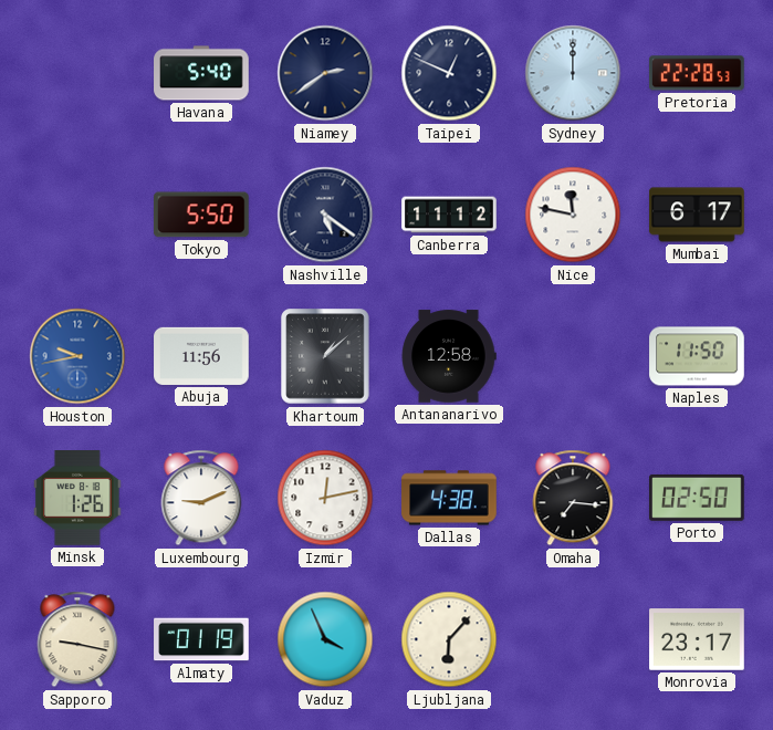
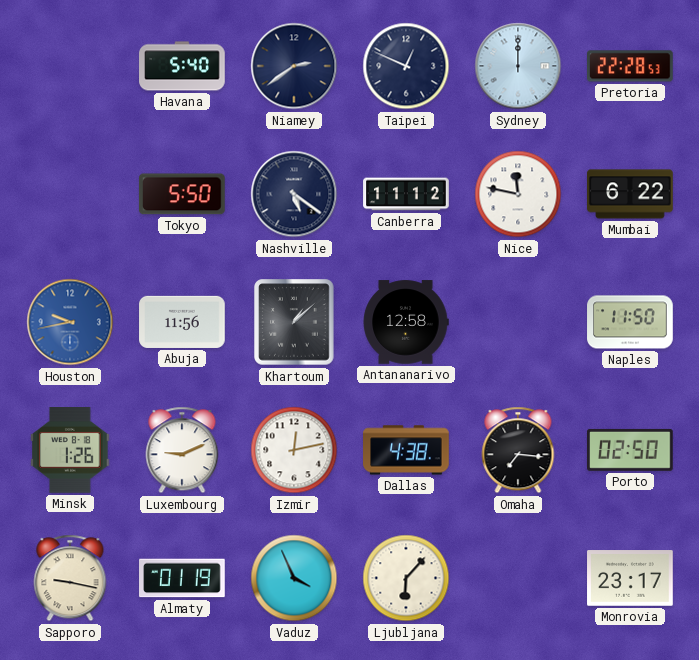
Mumbai: 6:17 -> 6:22 (630, 194)
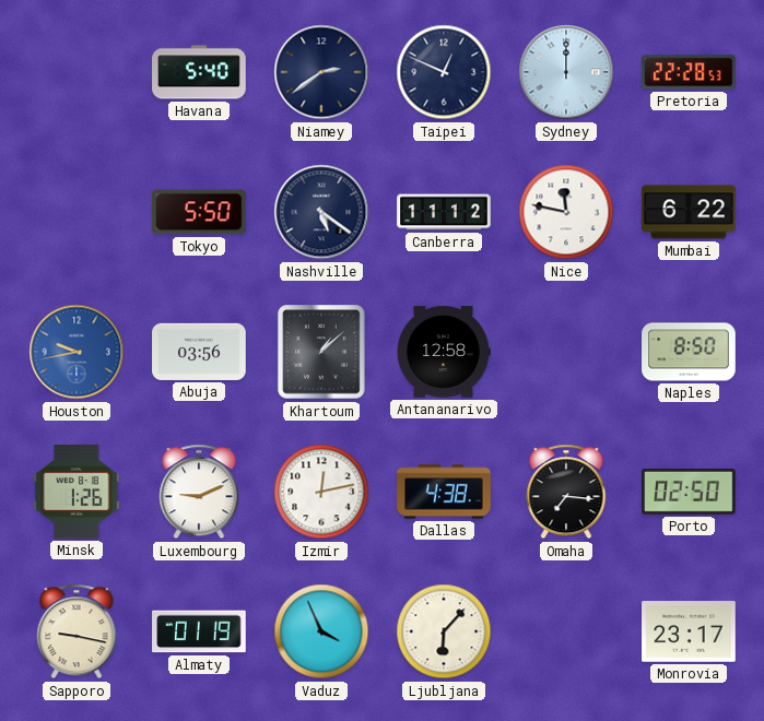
Abuja: 11:56 -> 03:56 (199, 352)
Naples: 11:50 -> 8:50 (689, 352)
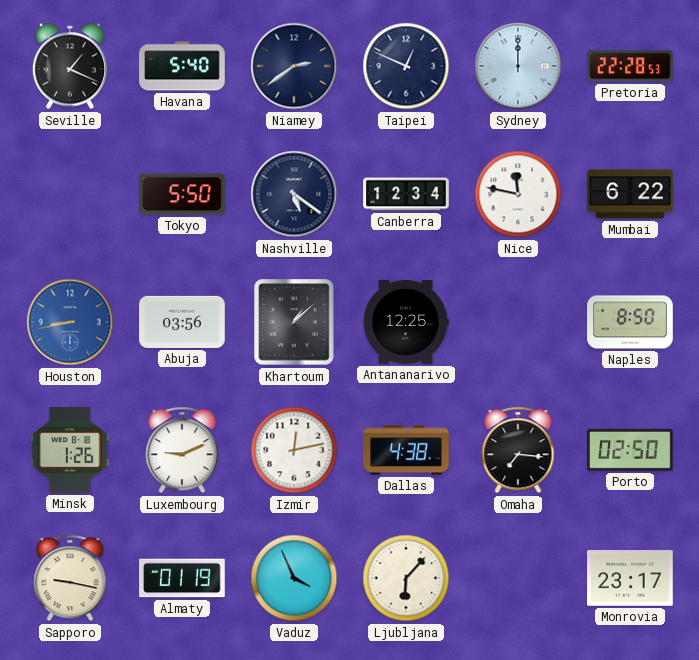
Seville: none -> 1:19 (69, 66)
Canberra: 11:12 -> 12:34 (406, 194)
Houston: 9:43 -> 8:43 (70, 322)
Antananarivo: 12:58 -> 12:25 (406, 322)
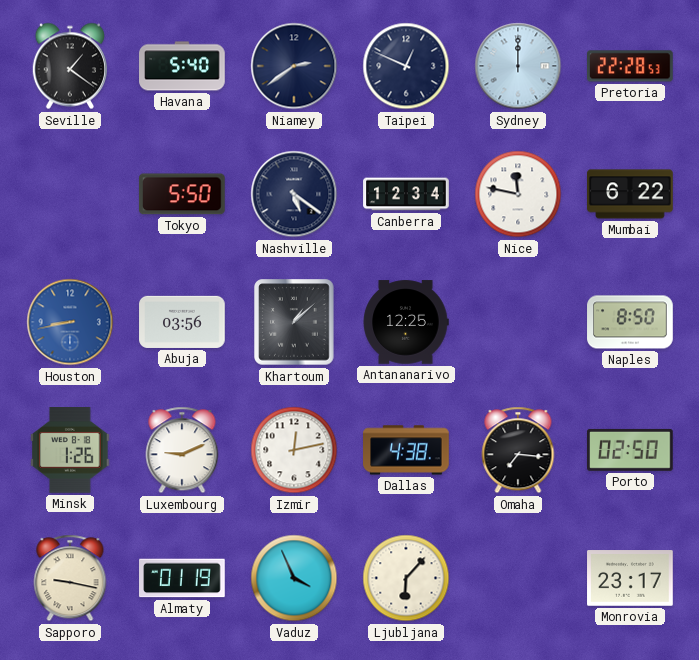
Seville: 1:19 -> 1:21 (69, 66)
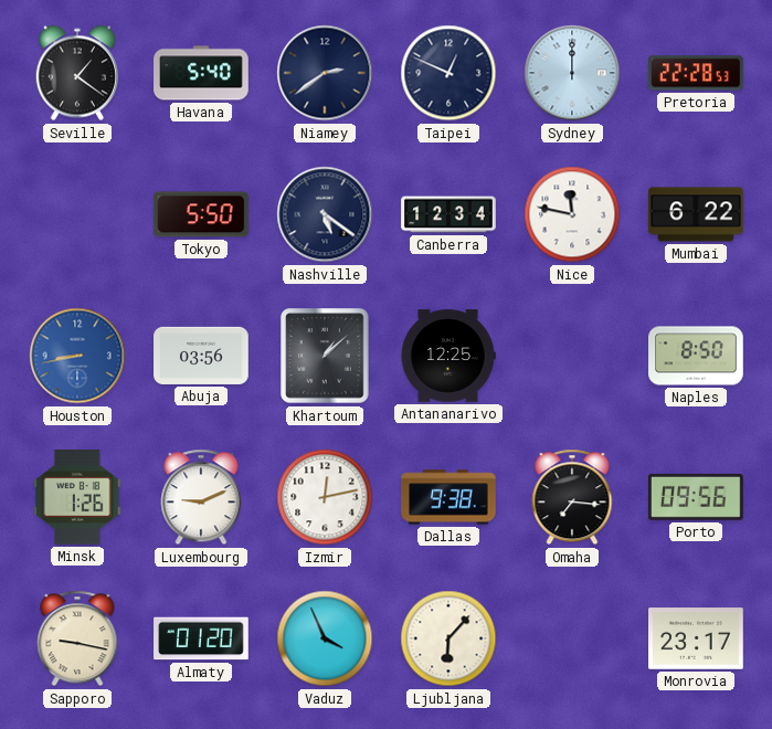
Dallas: 4:38 -> 9:38 (448, 497)
Porto: 02:50 -> 09:56 (697, 497)
Almaty: 01:19 -> 01:20 (201, 638)
